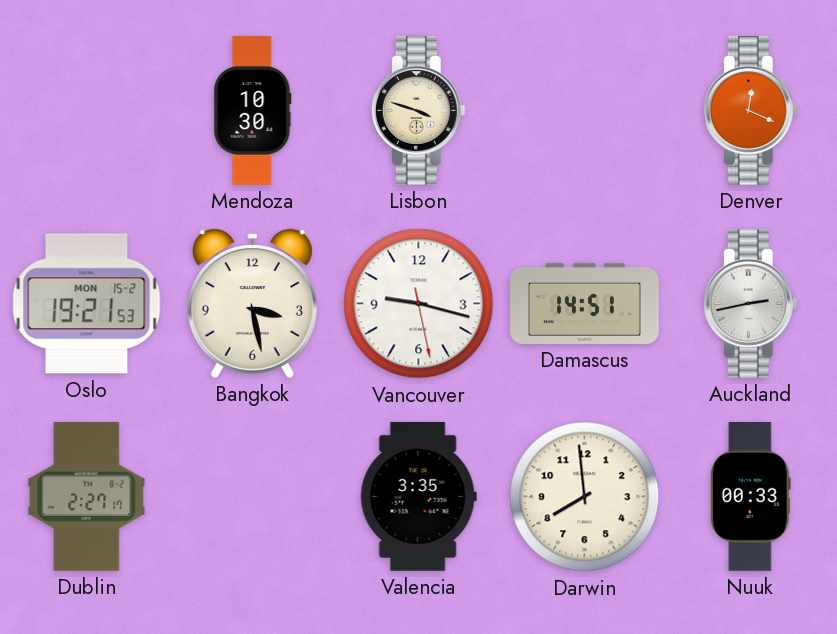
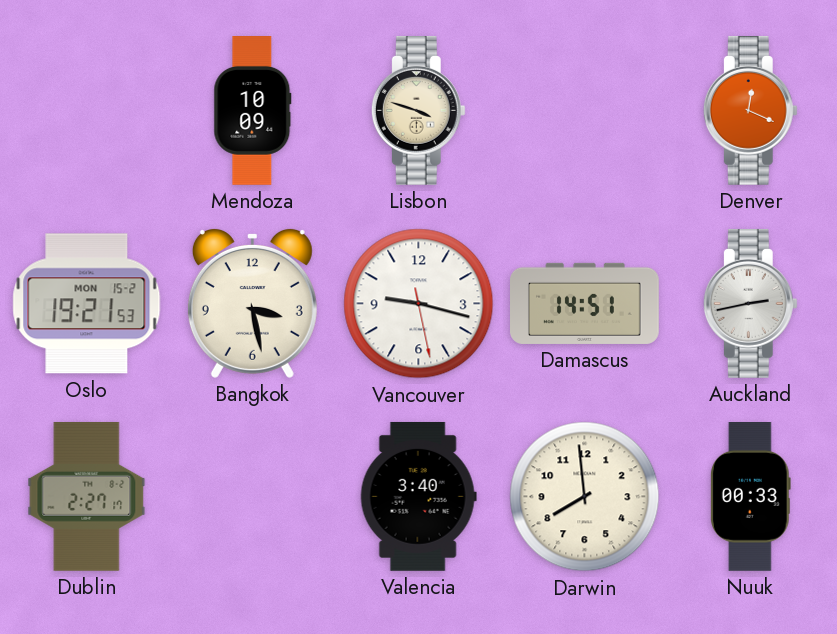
Mendoza: 10:30 -> 10:09 (253, 111)
Valencia: 3:35 -> 3:40 (418, 496)
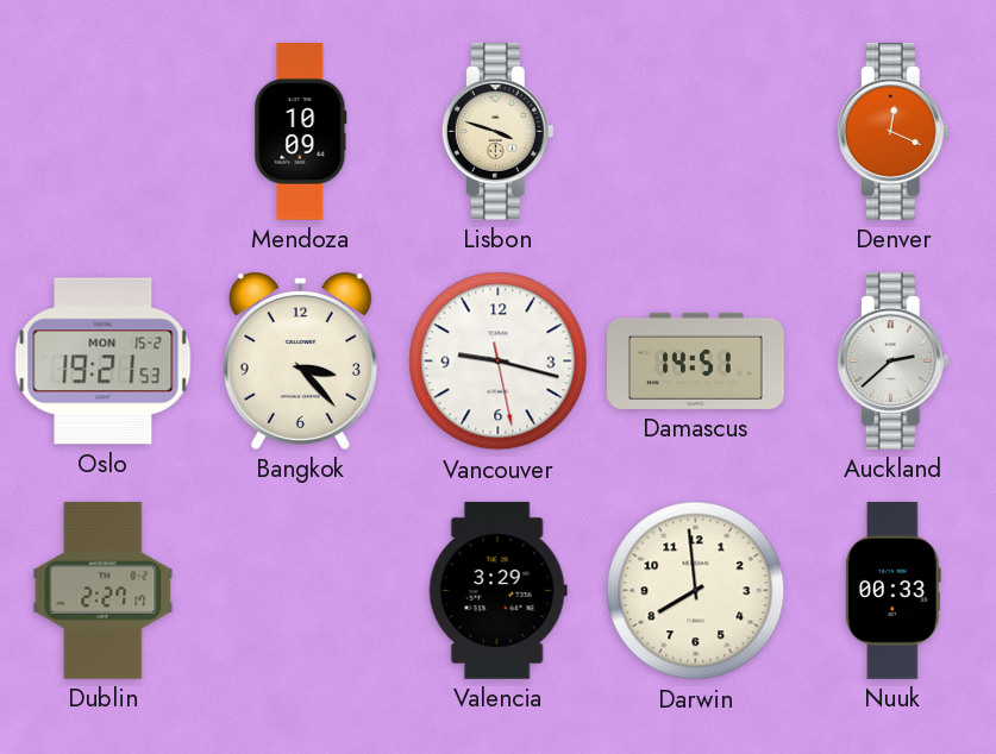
Bangkok: 3:28 -> 3:23 (300, 360)
Auckland: 2:43 -> 2:38 (892, 360)
Valencia: 3:40 -> 3:29 (497, 590)
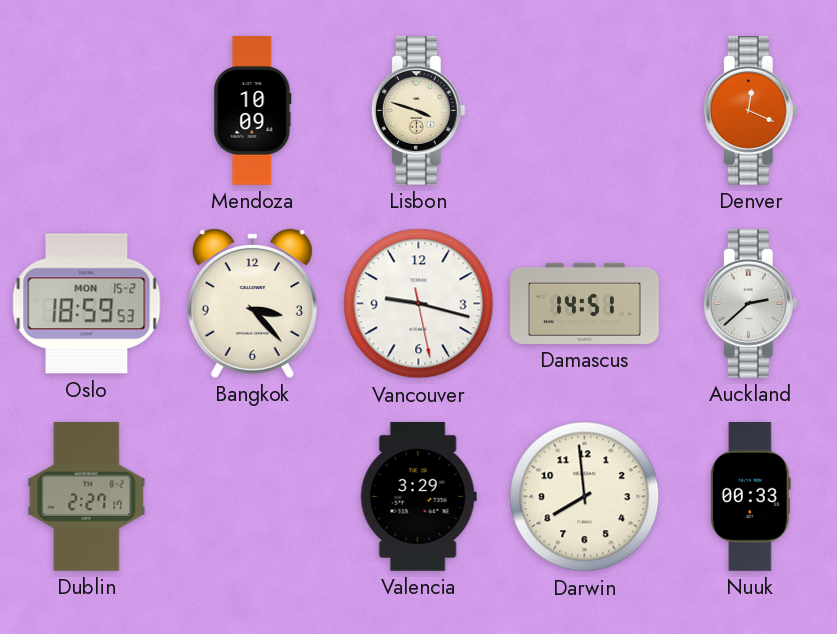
Oslo: 19:21 -> 18:59 (87, 304)
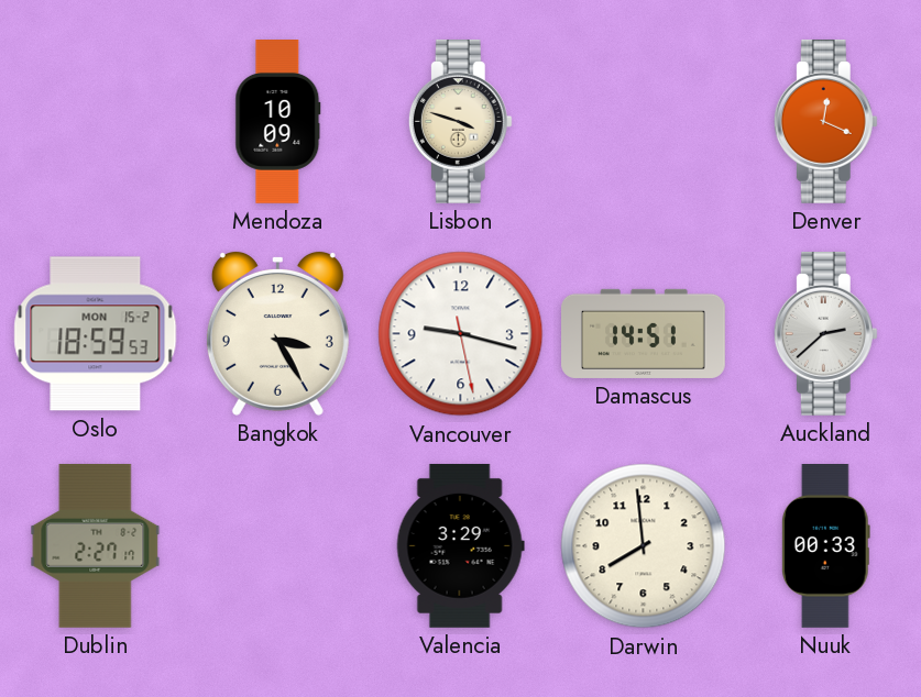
Bangkok: 3:23 -> 3:25 (277, 333)
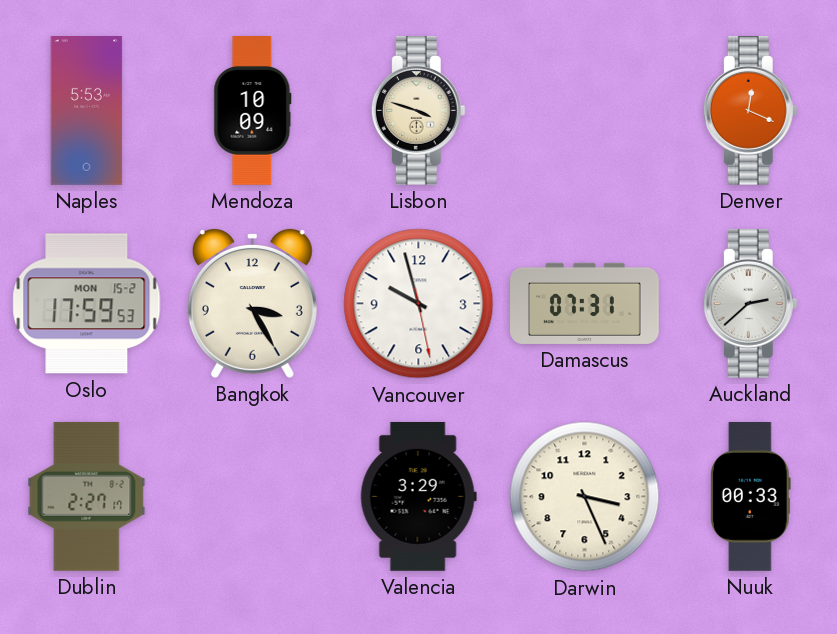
Naples: none -> 5:53 (87, 111)
Oslo: 18:59 -> 17:59 (87, 304)
Vancouver: 9:17 -> 9:57 (419, 304)
Damascus: 14:51 -> 07:31 (585, 303)
Darwin: 7:59 -> 3:26 (585, 497)
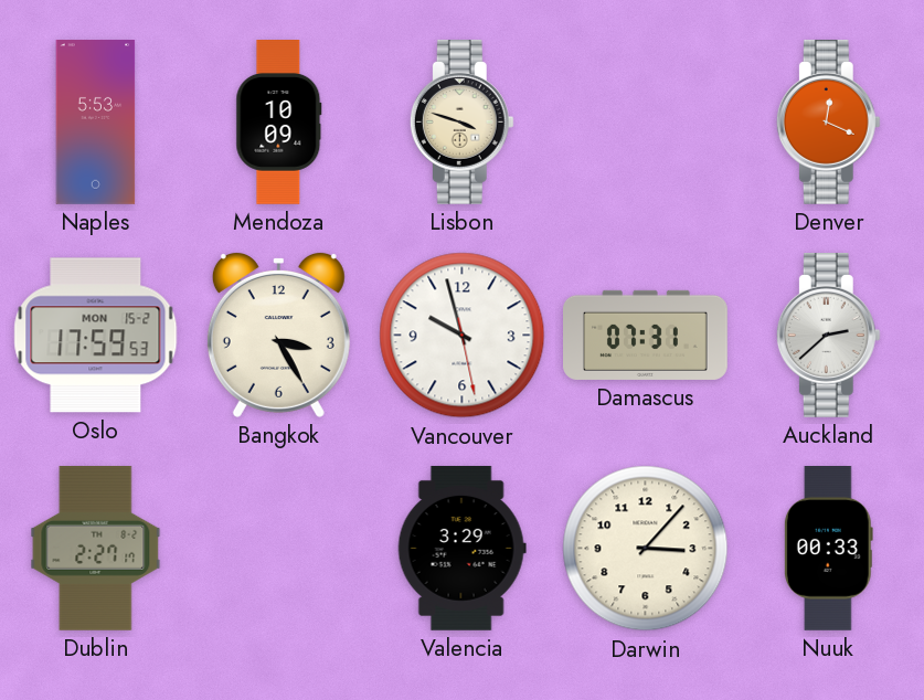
Darwin: 3:26 -> 3:07 (646, 549)
